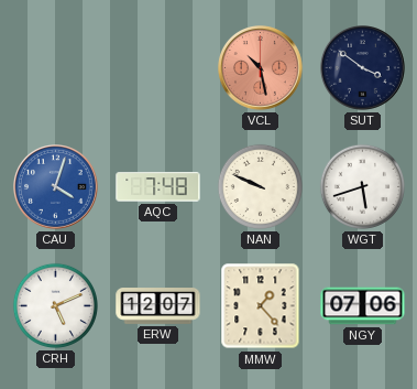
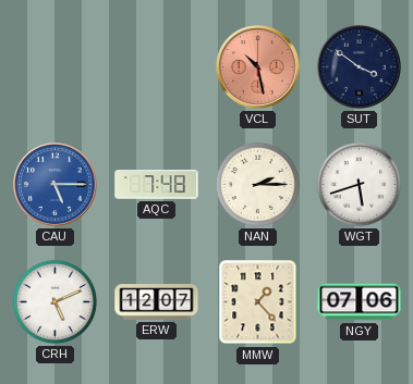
CAU: 4:03 -> 5:15 (56, 185)
NAN: 9:49 -> 2:15 (257, 184)
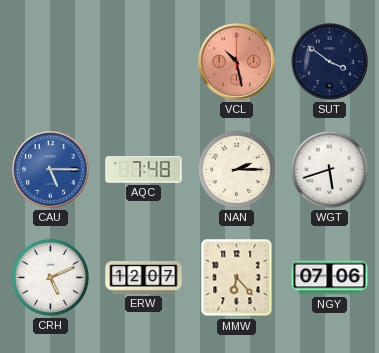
MMW: 1:23 -> 6:23 (237, 278)
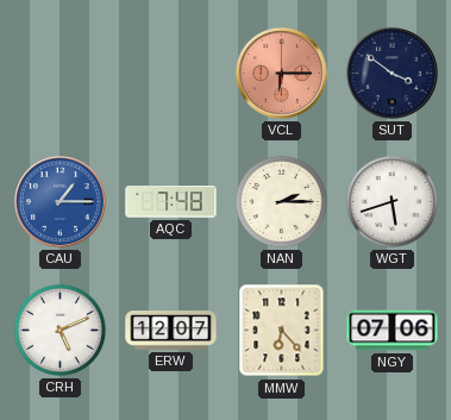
VCL: 10:28 -> 6:15 (282, 74)
CAU: 5:15 -> 1:15 (61, 202)
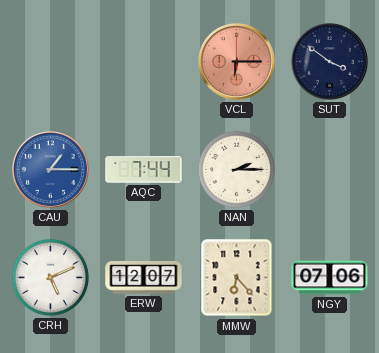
AQC: 7:48 -> 7:44 (144, 170)
WGT: 5:42 -> none (392, 201)
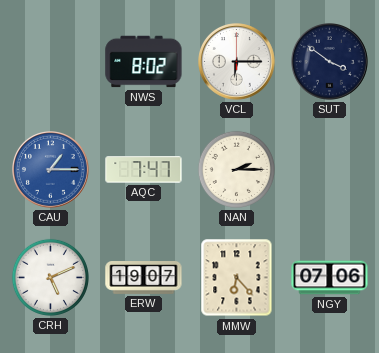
NWS: none -> 8:02 (144, 62)
VCL dial: salmon -> white (237, 62)
AQC: 7:44 -> 7:47 (144, 170)
ERW: 12:07 -> 19:07 (144, 278)
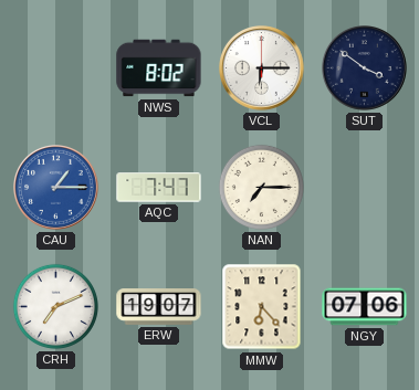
NAN: 2:15 -> 7:15 (261, 187)
CRH: 5:11 -> 7:11 (55, 306)
